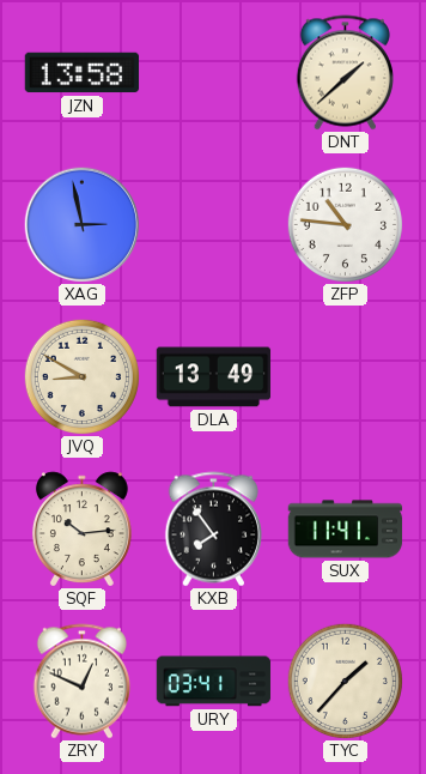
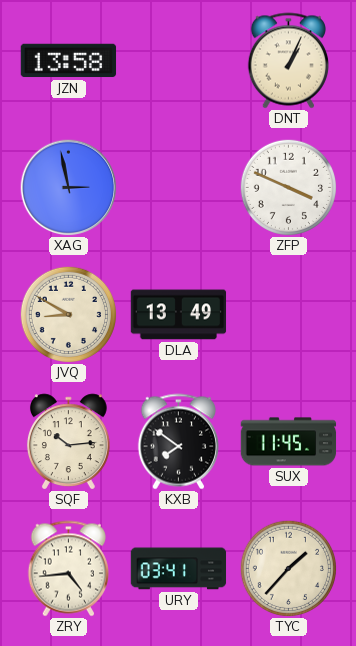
DNT: 1:38 -> 1:04 (288, 61)
ZFP: 10:46 -> 3:49 (288, 187)
KXB: 7:54 -> 7:51 (178, 442)
SUX: 11:41 -> 11:45 (289, 442)
ZRY: 12:49 -> 4:44 (68, 569)
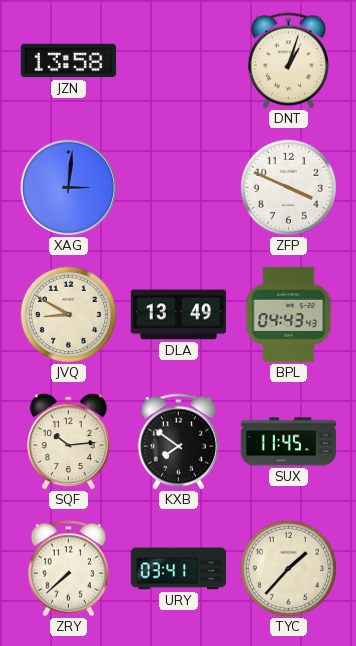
DNT: 1:04 -> 1:03 (288, 61)
XAG: 2:58 -> 3:01 (69, 188)
BPL: none -> 04:43 (289, 315)
ZRY: 4:44 -> 7:38 (68, 569)
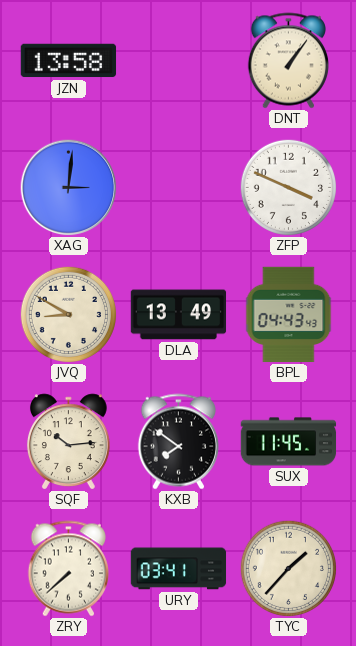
DNT: 1:03 -> 1:06 (288, 61)
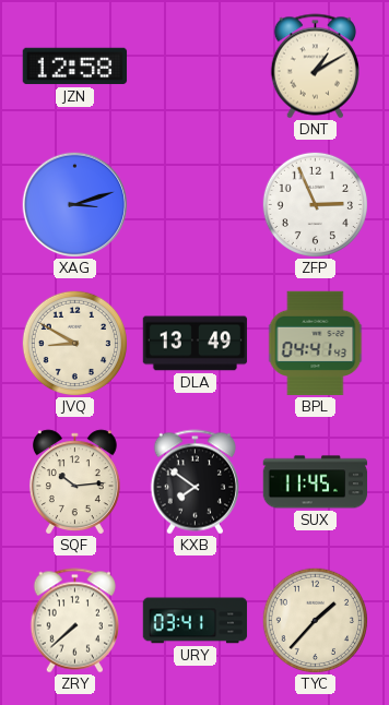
JZN: 13:58 -> 12:58 (75, 67)
DNT: 1:06 -> 1:10 (315, 67)
XAG: 3:01 -> 3:12 (75, 205)
ZFP: 3:49 -> 2:56 (315, 204)
BPL: 04:43 -> 04:41 (316, 344)
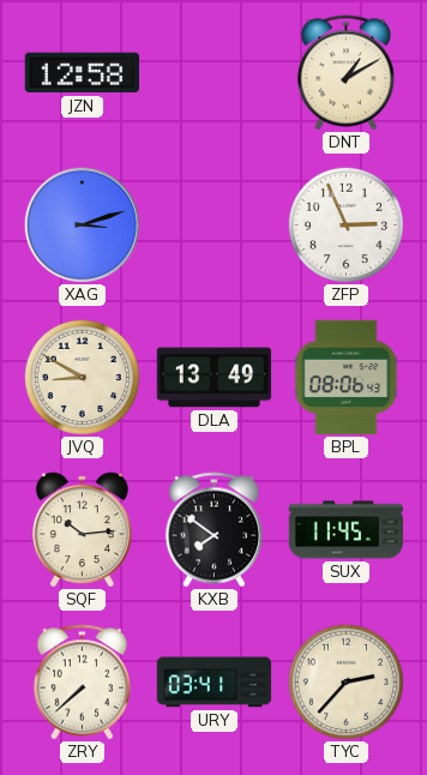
BPL: 04:41 -> 08:06 (347, 378)
TYC: 1:37 -> 2:37 (345, 681)
